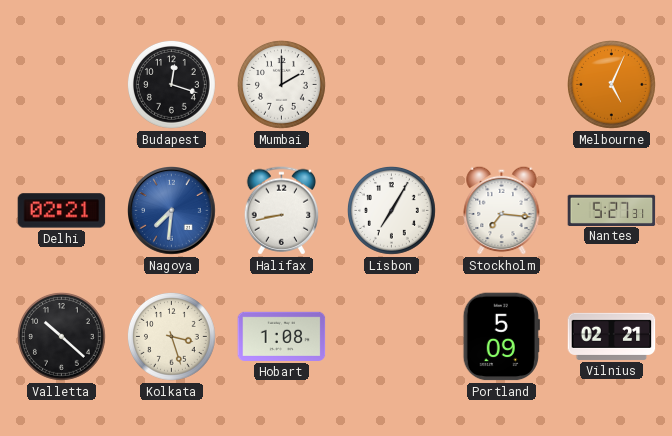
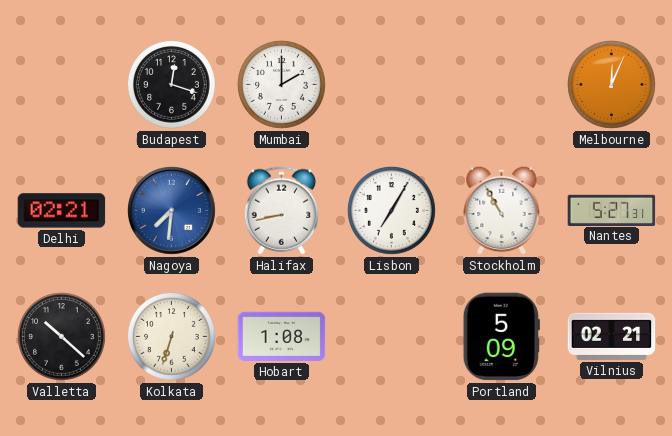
Melbourne: 5:04 -> 12:04 (612, 85)
Stockholm: 7:16 -> 10:55 (502, 210)
Kolkata: 3:27 -> 6:33 (172, 337)
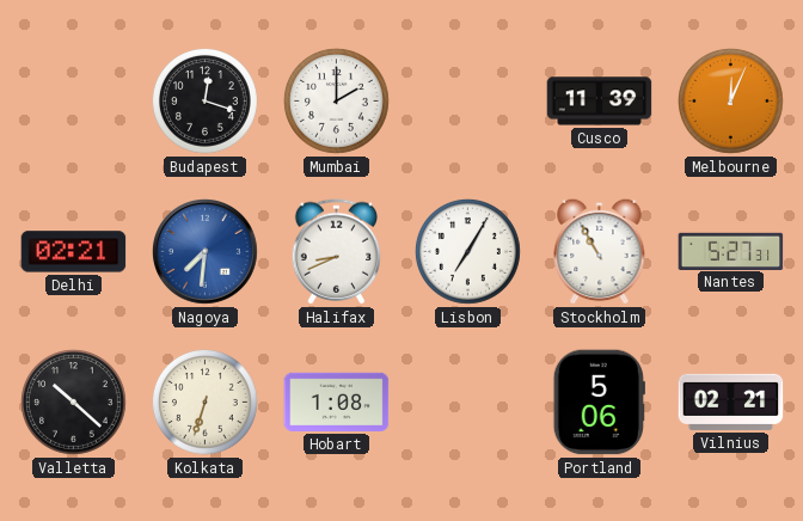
Cusco: none -> 11:39 (600, 102)
Halifax: 8:43 -> 8:41 (336, 252)
Portland: 5:09 -> 5:06 (599, 403)
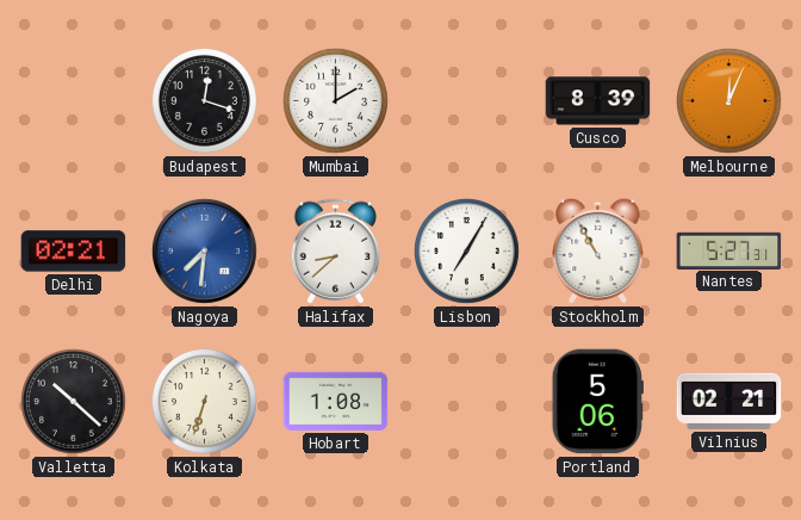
Cusco: 11:39 -> 8:39 (598, 101)
Halifax: 8:41 -> 8:38 (335, 252)
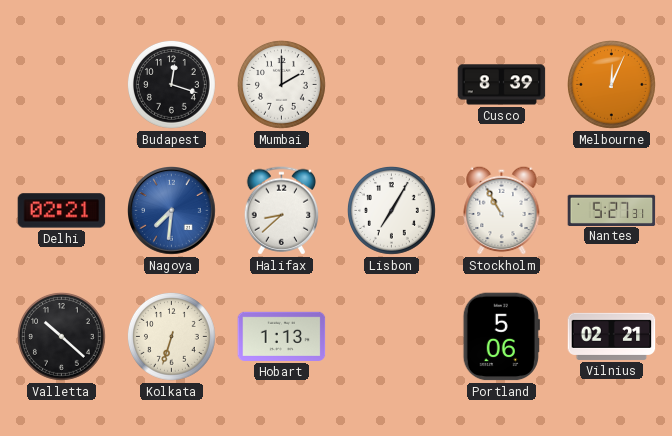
Hobart: 1:08 -> 1:13 (282, 336)
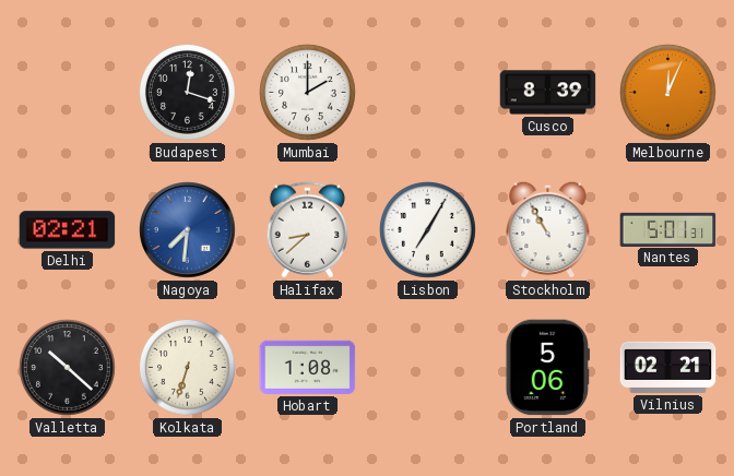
Nantes: 5:27 -> 5:01 (668, 229)
Hobart: 1:13 -> 1:08 (308, 367)
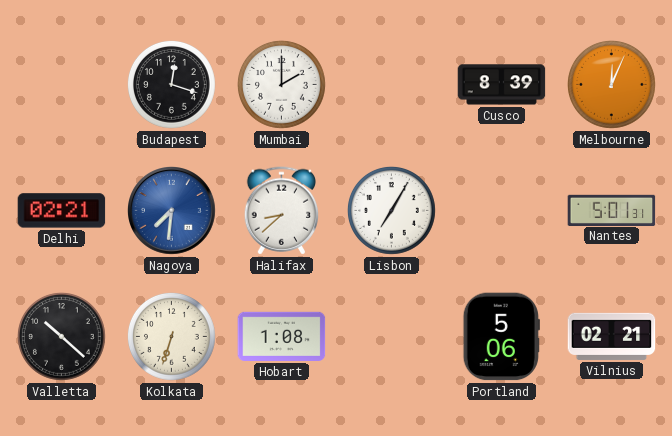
Stockholm: 10:55 -> none (548, 229)
